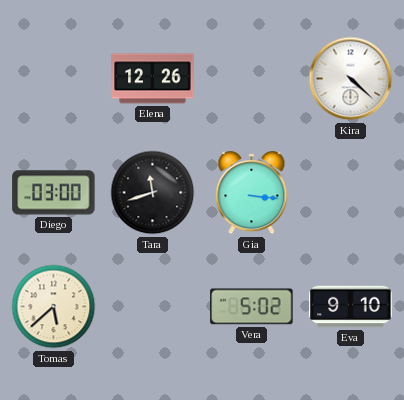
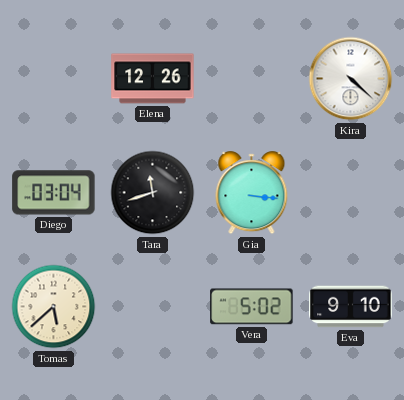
Diego: 03:00 -> 03:04 (54, 193)
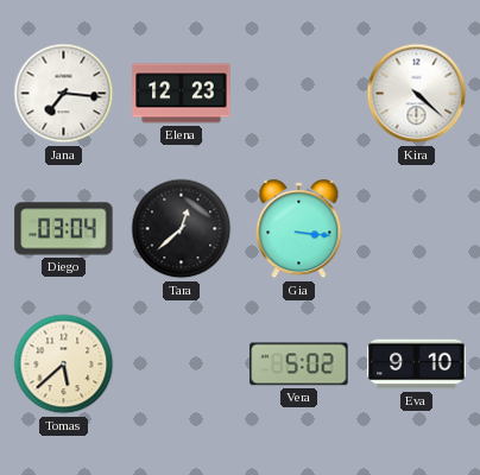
Jana: none -> 7:16 (64, 94)
Elena: 12:26 -> 12:23 (182, 94)
Tara: 11:42 -> 12:38 (182, 229)
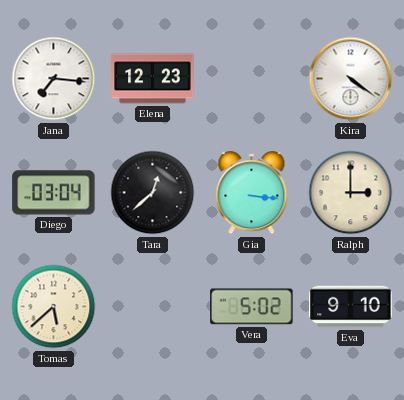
Kira: 4:22 -> 4:21 (351, 79)
Ralph: none -> 3:00 (351, 193)
